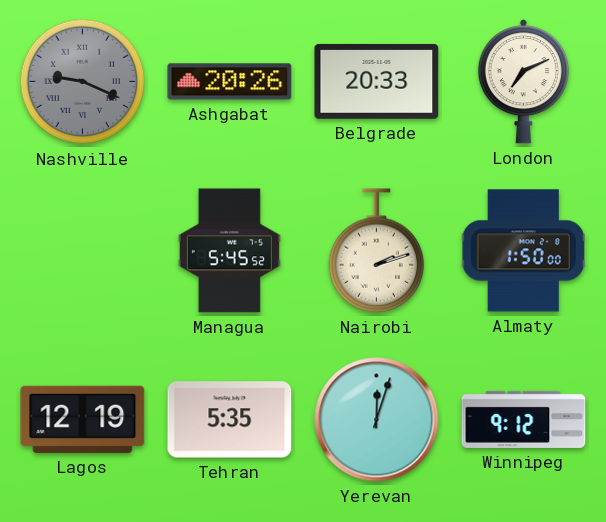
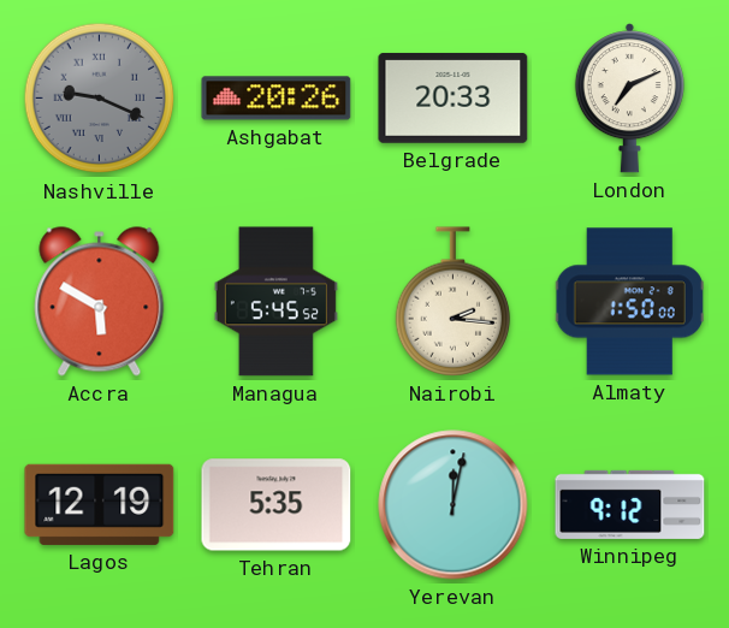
Accra: none -> 5:50 (100, 302)
Nairobi: 2:12 -> 2:16 (454, 302)
Yerevan: 12:03 -> 12:02 (454, 505)
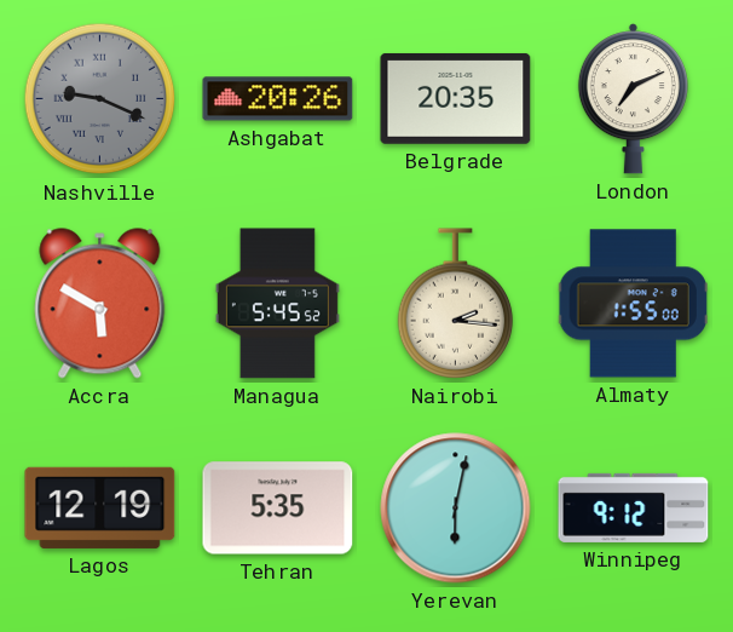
Belgrade: 20:33 -> 20:35 (456, 98)
Almaty: 1:50 -> 1:55 (633, 304)
Yerevan: 12:02 -> 6:02 (456, 509)
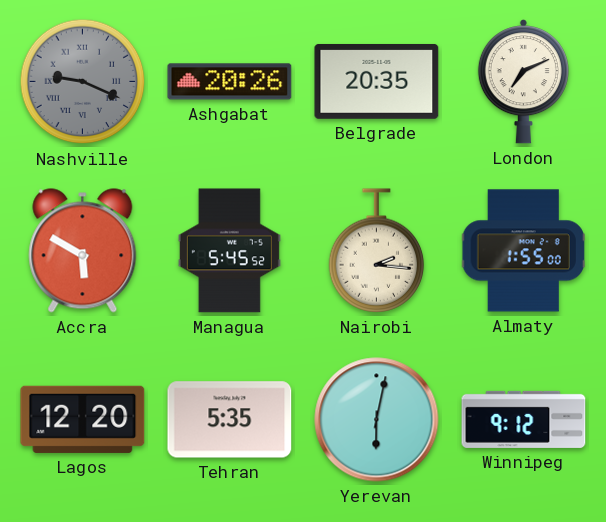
Lagos: 12:19 -> 12:20 (83, 419)
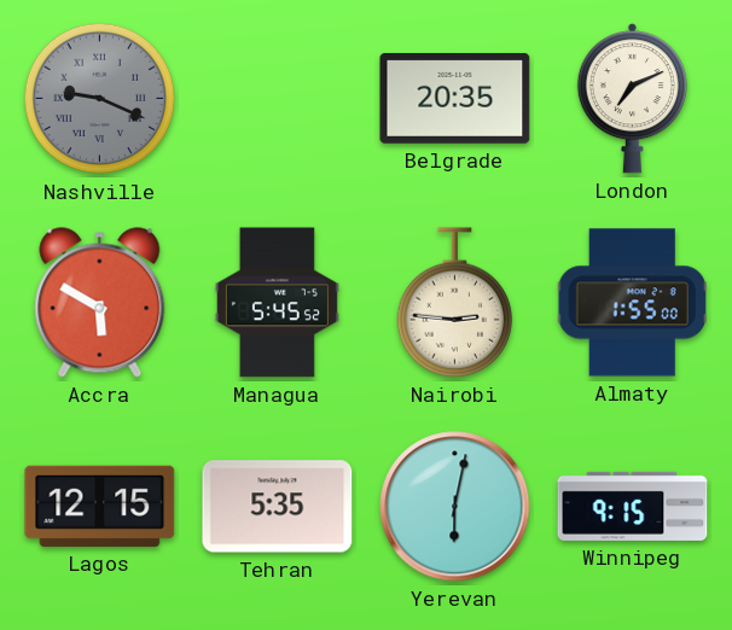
Ashgabat: 20:26 -> none (230, 82)
Nairobi: 2:16 -> 2:46 (455, 303)
Lagos: 12:20 -> 12:15 (100, 506)
Winnipeg: 9:12 -> 9:15 (633, 506)
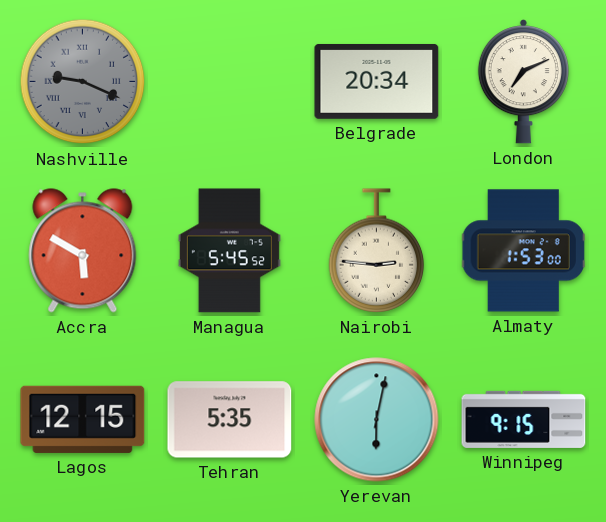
Belgrade: 20:35 -> 20:34 (377, 81)
Almaty: 1:55 -> 1:53 (523, 251)
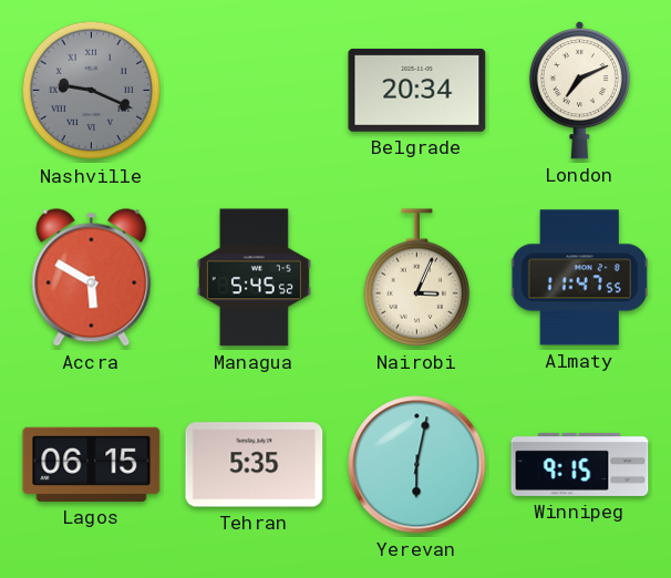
Nairobi: 2:46 -> 3:04 (417, 278)
Almaty: 1:53 -> 11:47 (579, 278)
Lagos: 12:15 -> 06:15 (92, 464)
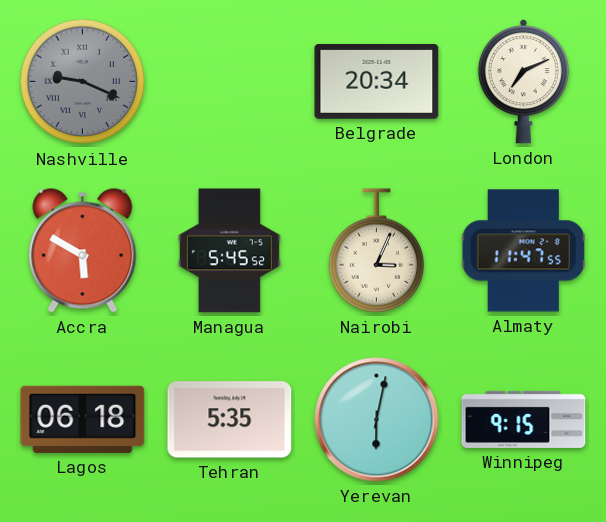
Lagos: 06:15 -> 06:18 (83, 419)
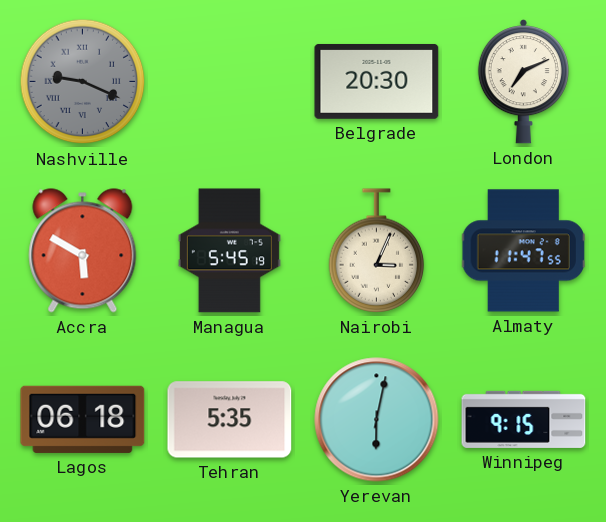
Belgrade: 20:34 -> 20:30 (377, 81)
Managua: 5:45:52 -> 5:45:19 (229, 251)
